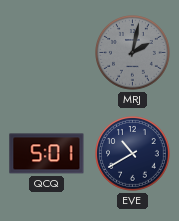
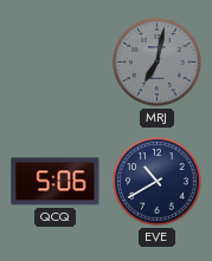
MRJ: 2:02 -> 7:02 (158, 63)
QCQ: 5:01 -> 5:06 (56, 182)
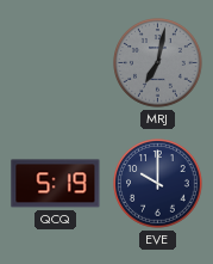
QCQ: 5:06 -> 5:19 (56, 184)
EVE: 10:40 -> 10:00 (158, 184)
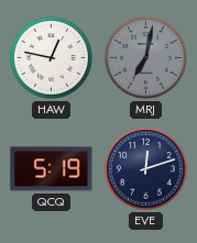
HAW: none -> 12:47 (52, 58)
EVE: 10:00 -> 12:12 (146, 169)
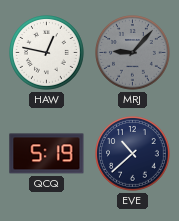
MRJ: 7:02 -> 9:07 (133, 53)
EVE: 12:12 -> 10:38 (133, 154)
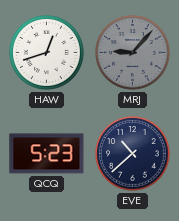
HAW: 12:47 -> 12:42 (47, 53)
QCQ: 5:19 -> 5:23 (47, 154)
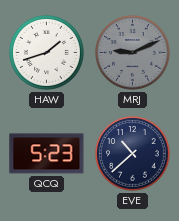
HAW: 12:42 -> 1:42 (47, 53)
MRJ: 9:07 -> 9:11 (133, 53)
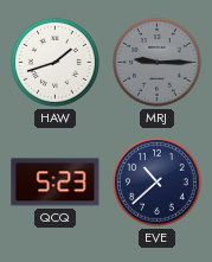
MRJ: 9:11 -> 9:15 (158, 63)
